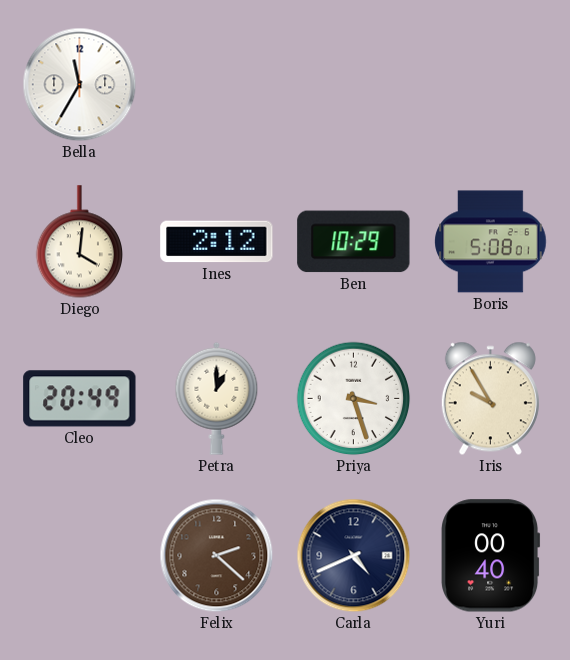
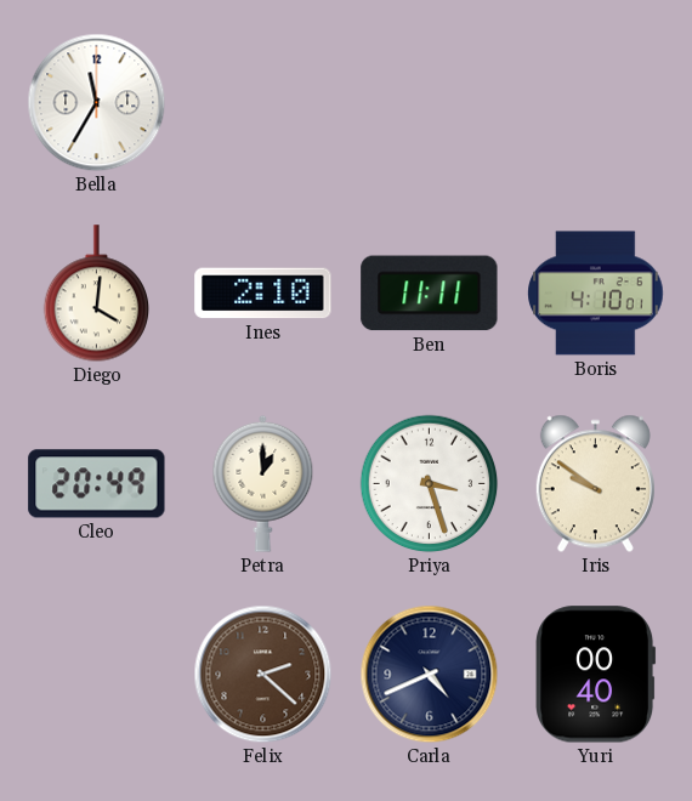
Ines: 2:12 -> 2:10 (263, 294)
Ben: 10:29 -> 11:11 (430, 294)
Boris: 5:08 -> 4:10 (596, 294)
Iris: 9:55 -> 9:51 (595, 484)
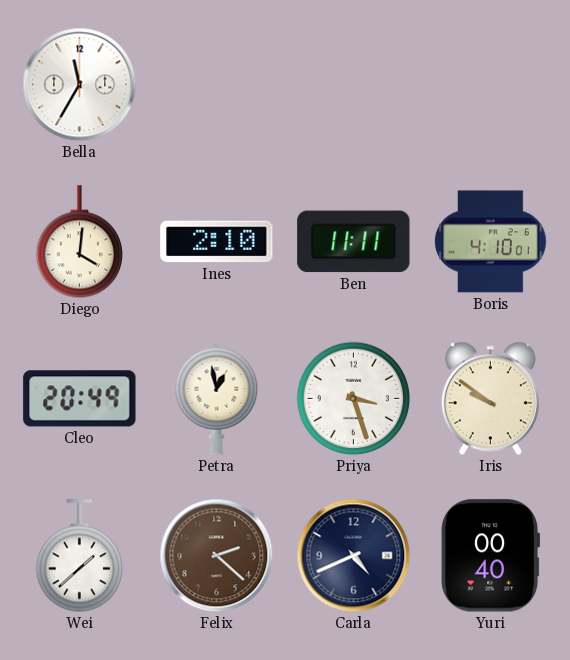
Petra: 1:00 -> 12:58 (217, 398)
Wei: none -> 1:38 (79, 556)
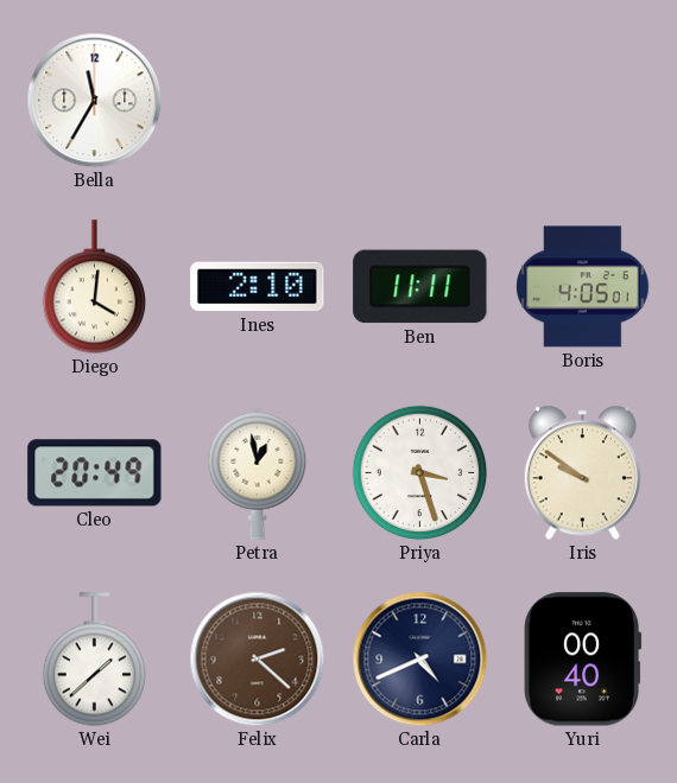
Boris: 4:10 -> 4:05 (583, 287)
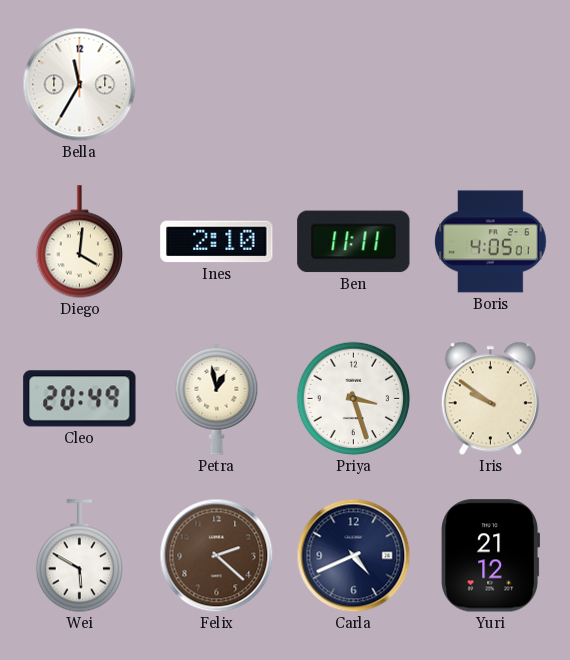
Wei: 1:38 -> 5:50 (79, 556)
Yuri: 00:40 -> 21:12 (491, 556)
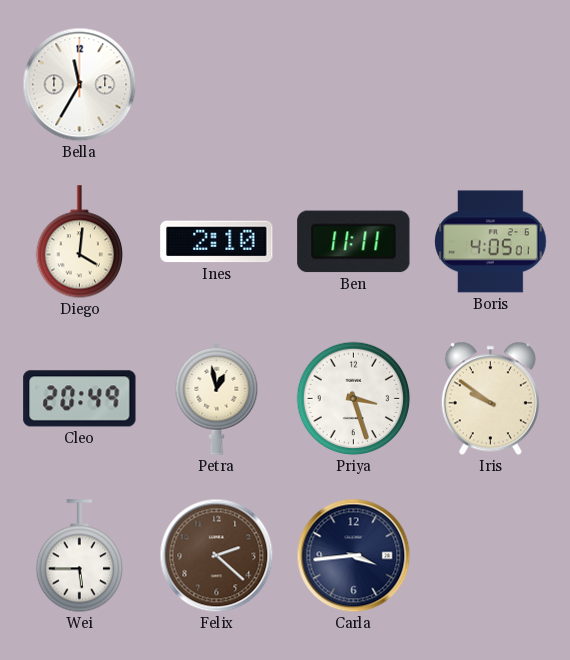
Wei: 5:50 -> 5:45 (79, 556)
Carla: 4:41 -> 3:44 (354, 556)
Yuri: 21:12 -> none (491, 556)
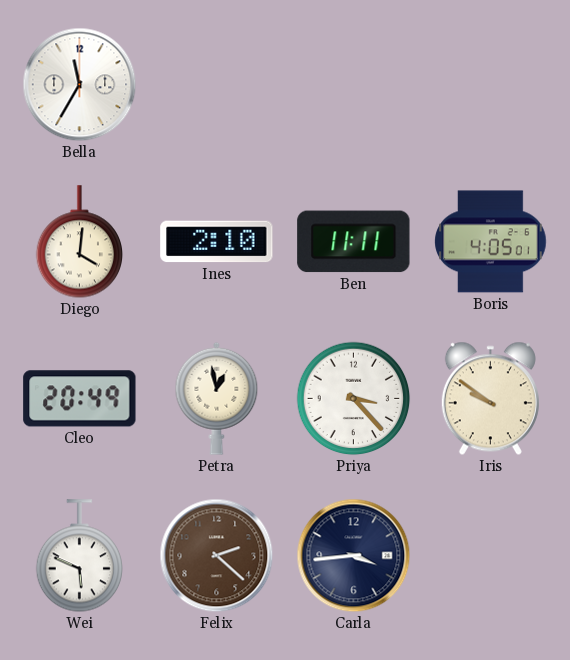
Priya: 3:27 -> 3:23 (354, 399)
Wei: 5:45 -> 5:49 (79, 556)
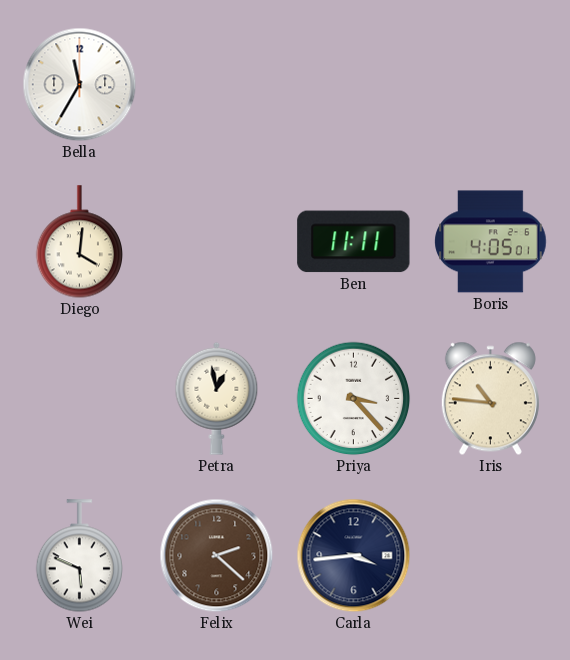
Ines: 2:10 -> none (217, 242)
Cleo: 20:49 -> none (80, 399)
Iris: 9:51 -> 10:46 (490, 399)
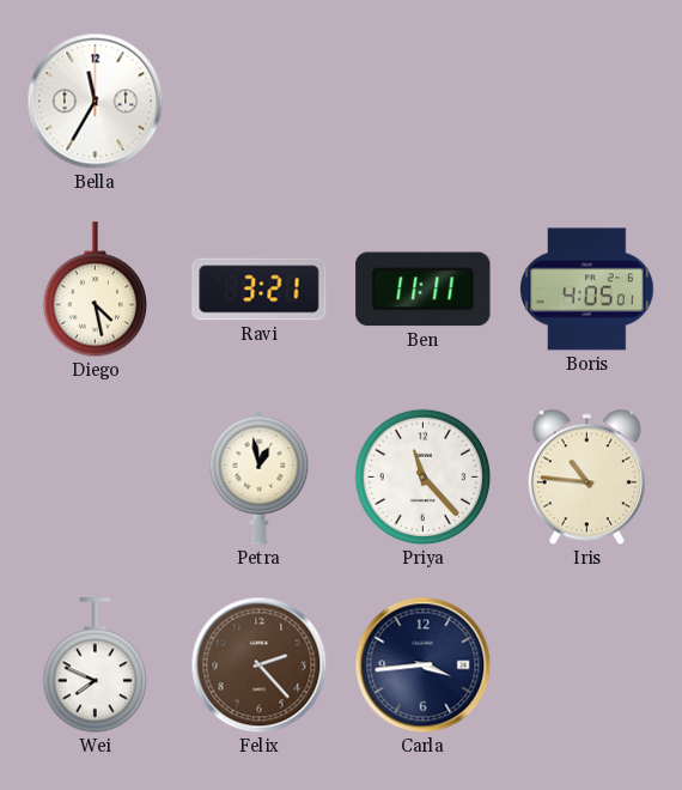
Diego: 4:01 -> 4:28 (95, 290)
Ravi: none -> 3:21 (260, 290)
Priya: 3:23 -> 11:23 (424, 478)
Wei: 5:49 -> 7:49 (95, 666)
Felix: 2:22 -> 2:23 (260, 666)
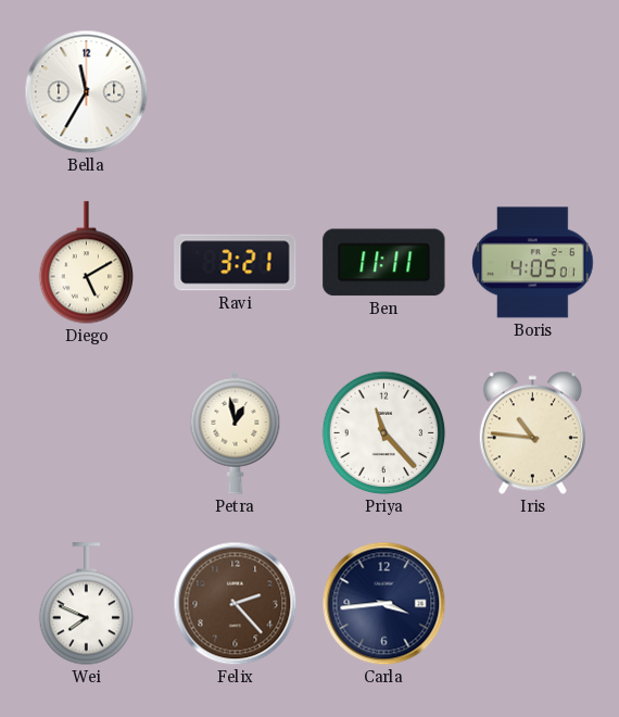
Diego: 4:28 -> 5:10 (86, 263)
